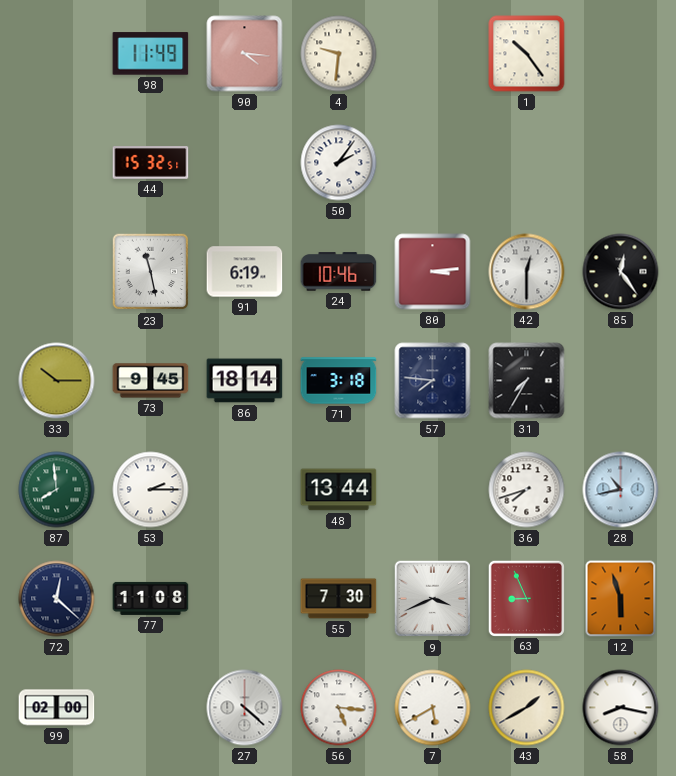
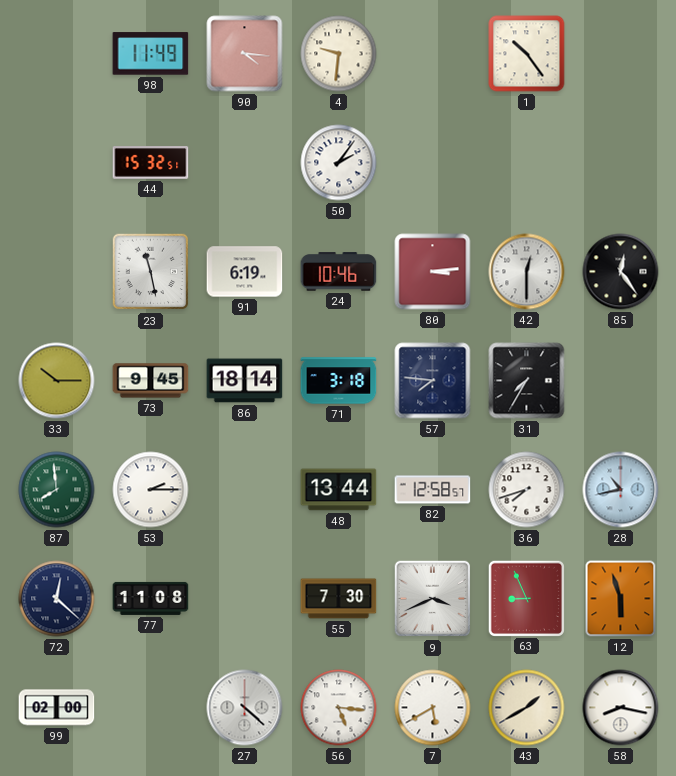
82: none -> 12:58 (433, 490)
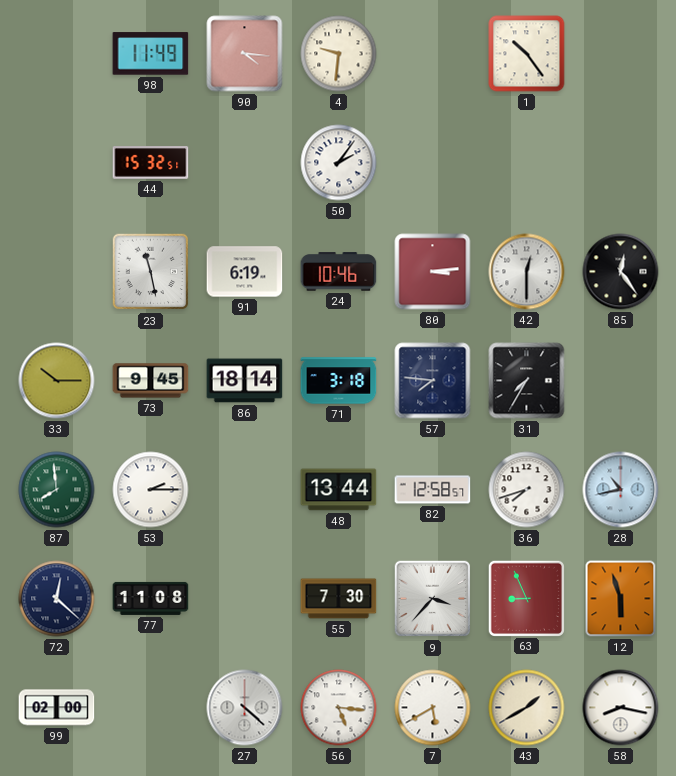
9: 3:41 -> 3:37 (433, 599)
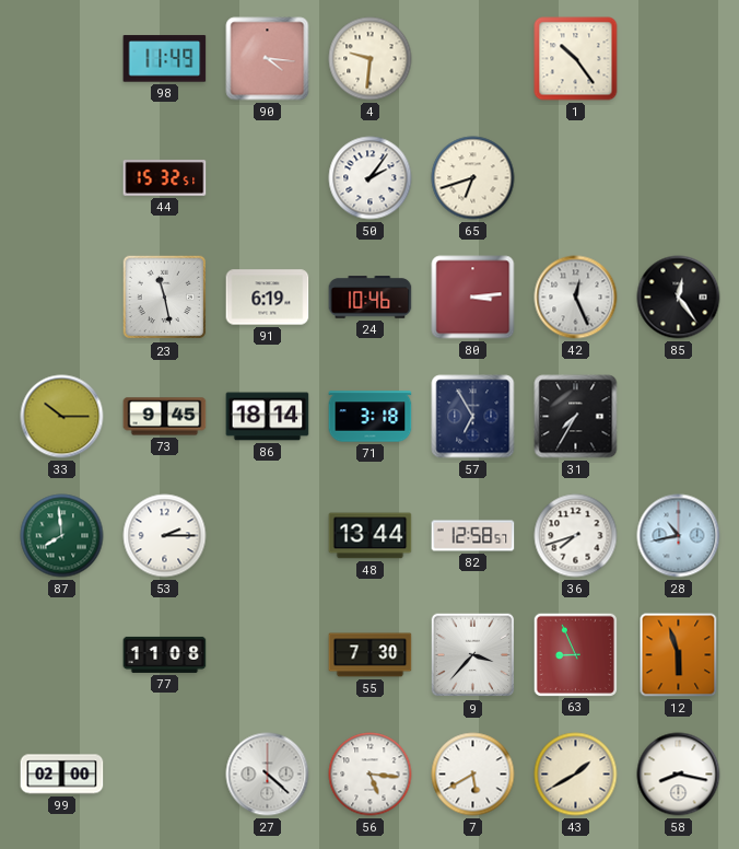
65: none -> 6:42 (473, 178)
42: 12:30 -> 12:26 (576, 298)
57: 7:46 -> 6:55 (473, 417)
72: 12:22 -> none (57, 599)
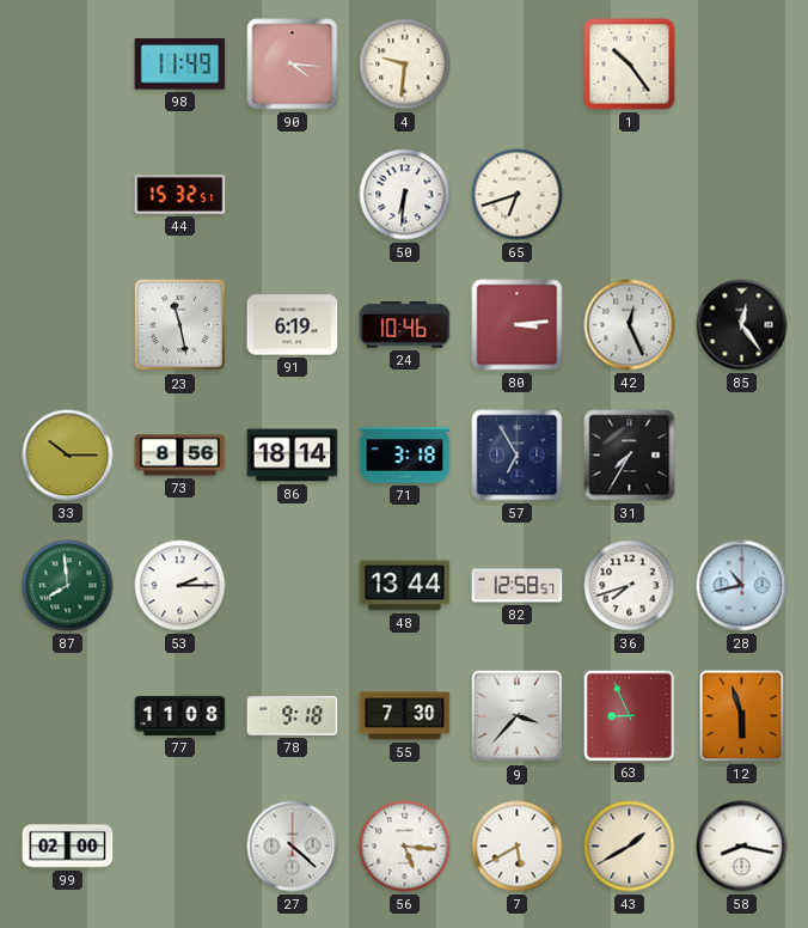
50: 2:06 -> 6:31 (405, 195)
73: 9:45 -> 8:56 (180, 456)
78: none -> 9:18 (293, 716)
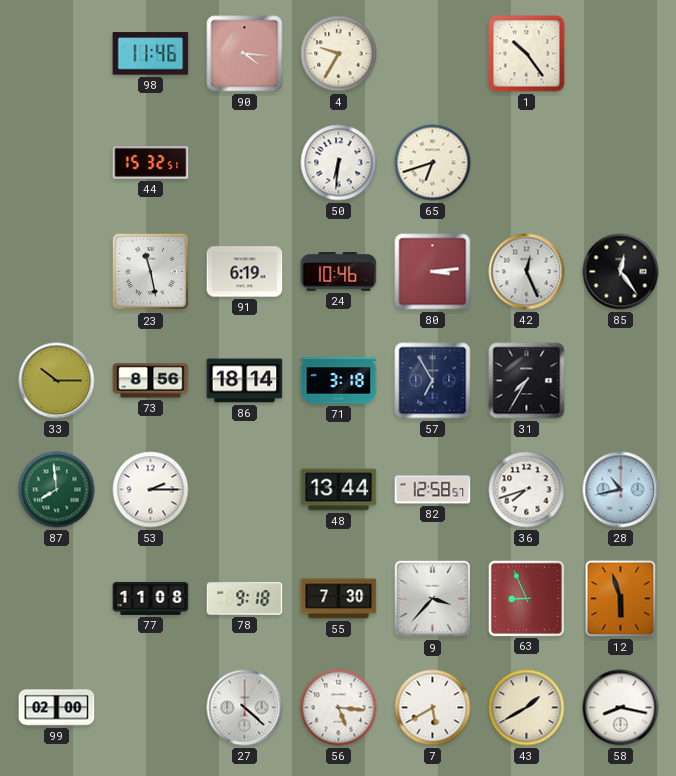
98: 11:49 -> 11:46 (151, 54)
4: 9:31 -> 9:35 (339, 54)
